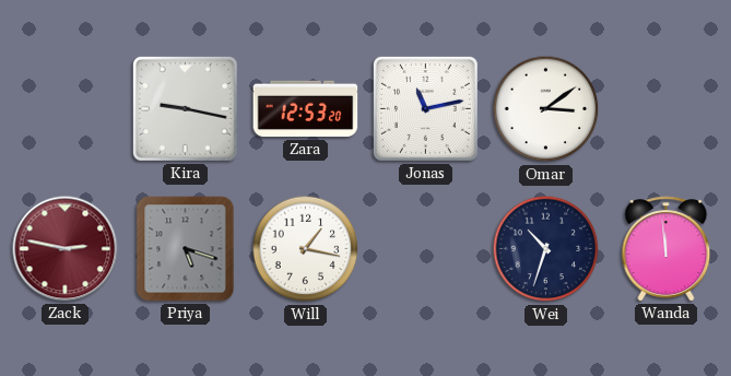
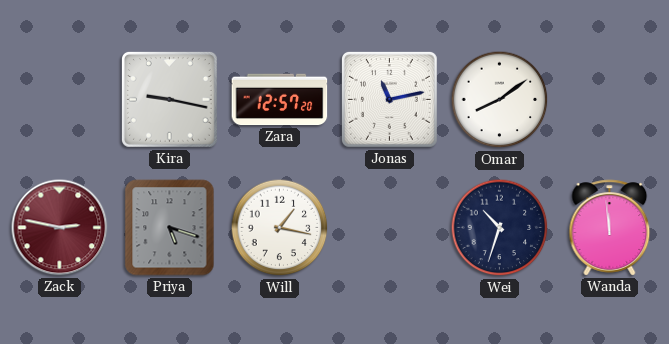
Zara: 12:53 -> 12:57 (280, 100)
Omar: 3:09 -> 8:09 (500, 100)
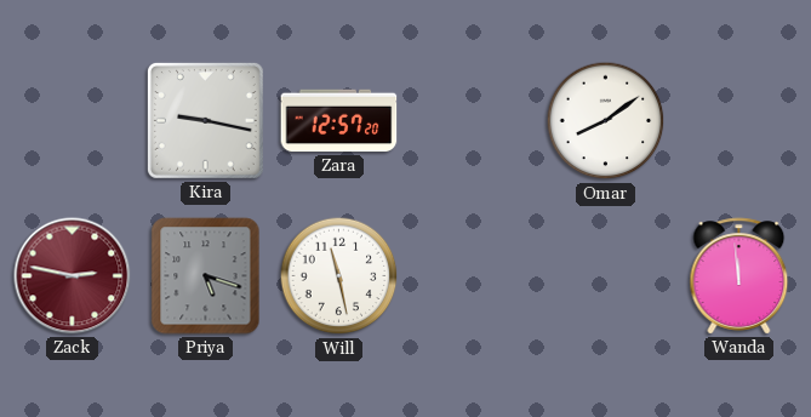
Jonas: 11:13 -> none (389, 99)
Will: 1:17 -> 11:28 (339, 276)
Wei: 10:33 -> none (500, 228)
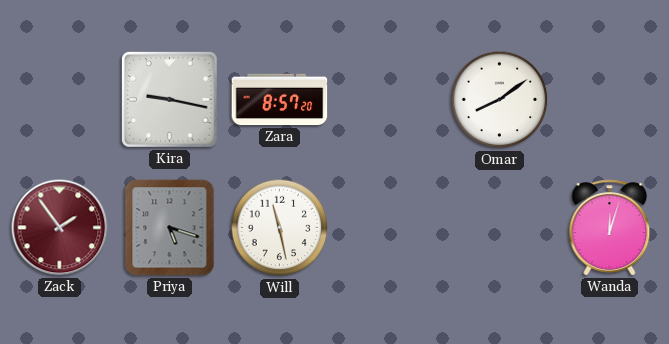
Zara: 12:57 -> 8:57 (280, 100)
Zack: 2:47 -> 1:54 (60, 228)
Wanda: 11:59 -> 12:03 (610, 228)
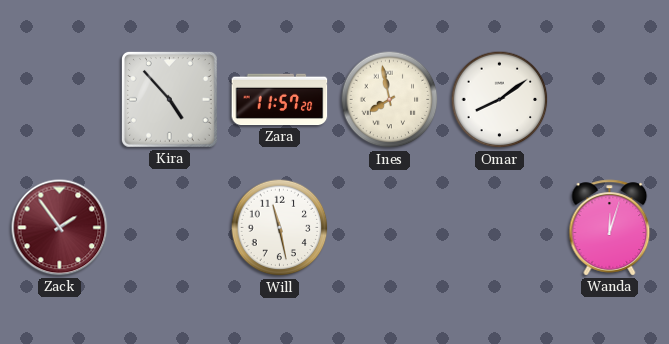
Kira: 9:17 -> 4:53 (169, 99)
Zara: 8:57 -> 11:57 (280, 100)
Ines: none -> 7:58 (390, 100)
Priya: 5:18 -> none (170, 228)
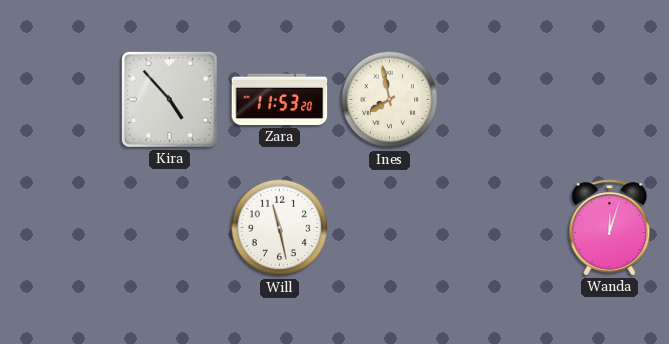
Zara: 11:57 -> 11:53 (280, 100)
Omar: 8:09 -> none (500, 100)
Zack: 1:54 -> none (60, 228)
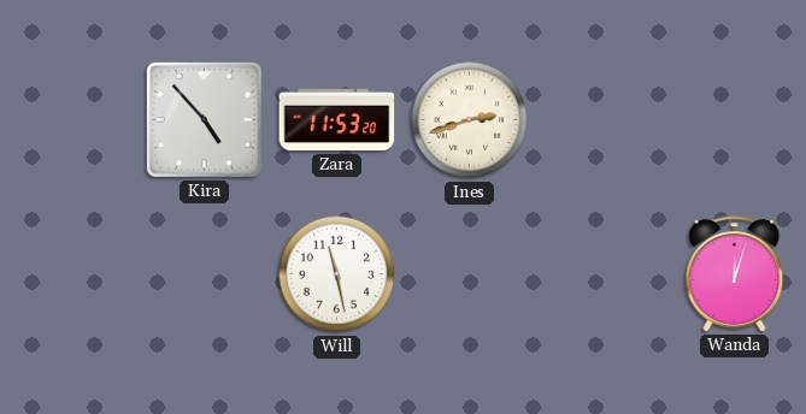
Ines: 7:58 -> 2:42 (470, 120)
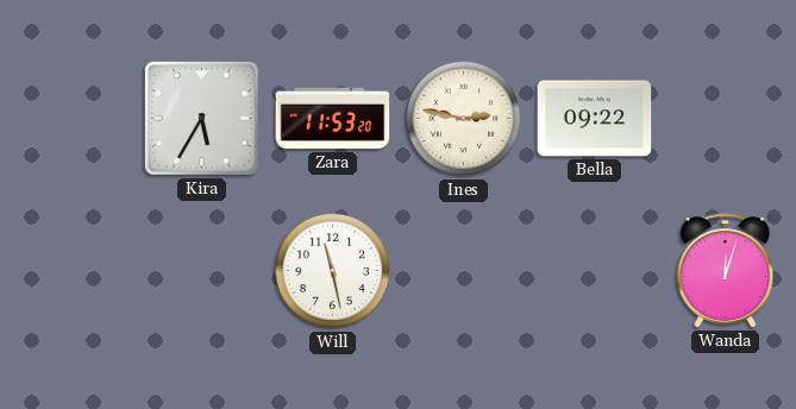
Kira: 4:53 -> 5:35 (201, 118)
Ines: 2:42 -> 2:47 (464, 119)
Bella: none -> 09:22 (595, 119)
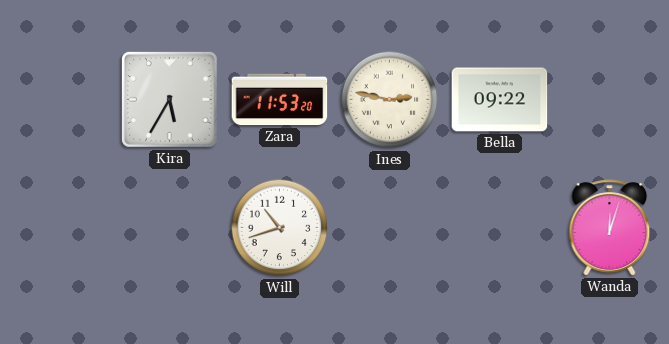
Will: 11:28 -> 10:42 (280, 228)
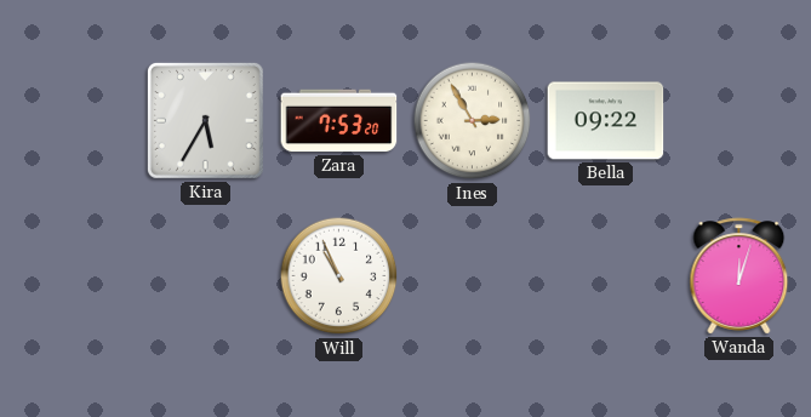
Zara: 11:53 -> 7:53 (339, 121)
Ines: 2:47 -> 2:55 (473, 121)
Will: 10:42 -> 10:56 (339, 276)
